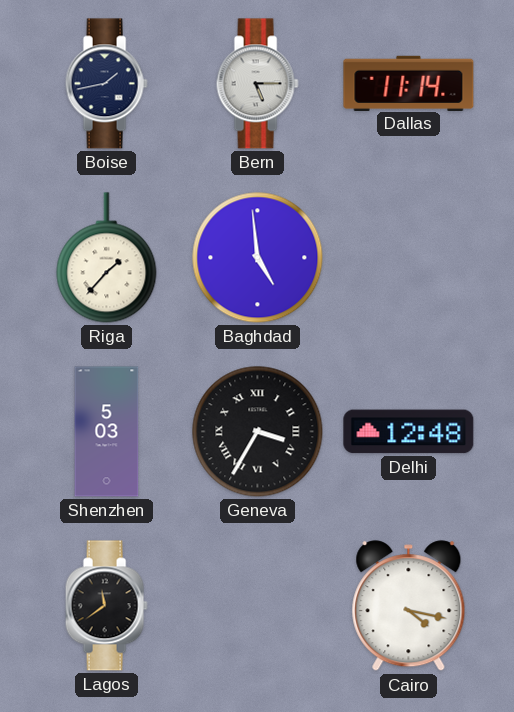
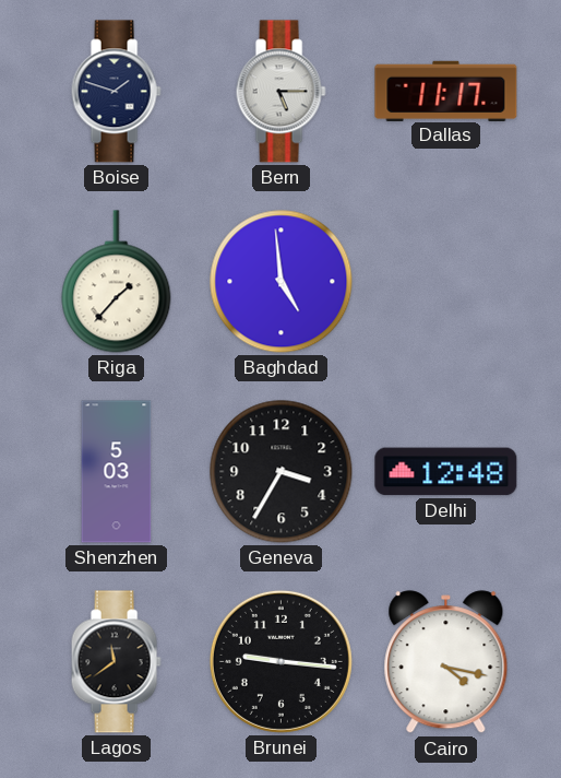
Boise: 1:43 -> 1:48 (116, 92)
Dallas: 11:14 -> 11:17 (446, 91)
Geneva numerals: Roman -> Arabic (282, 472)
Brunei: none -> 9:16 (280, 661)
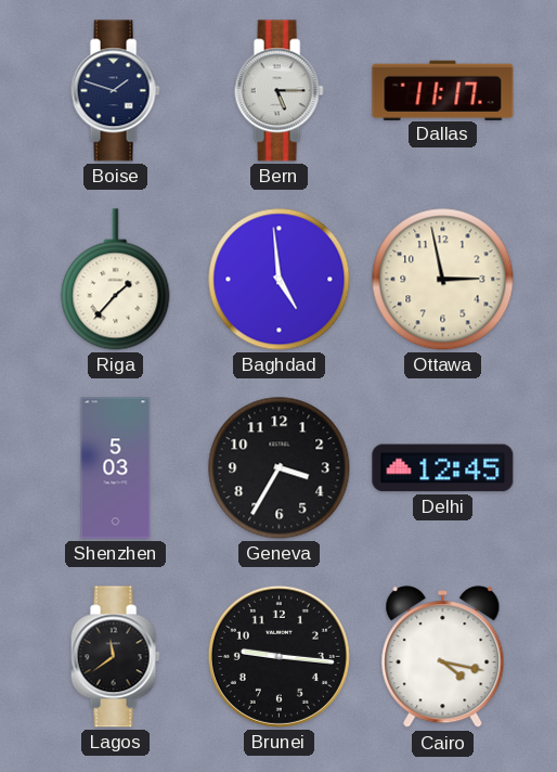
Ottawa: none -> 2:58 (443, 280)
Delhi: 12:48 -> 12:45 (443, 468)
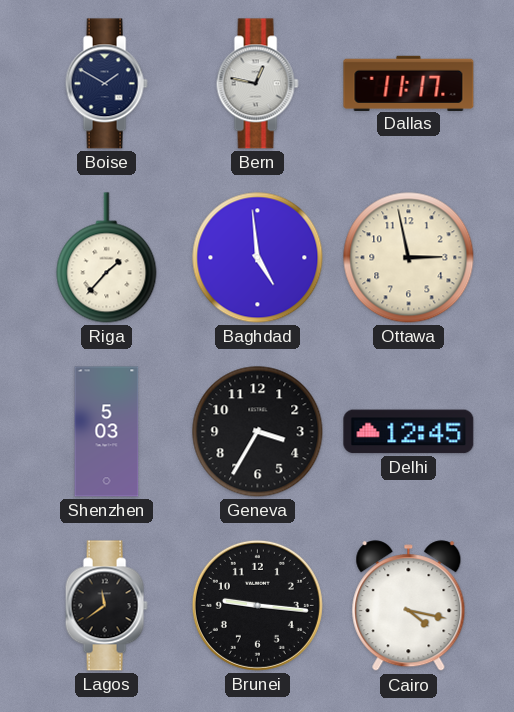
Boise: 1:48 -> 1:50 (106, 84)
Bern: 5:15 -> 12:47 (257, 84)
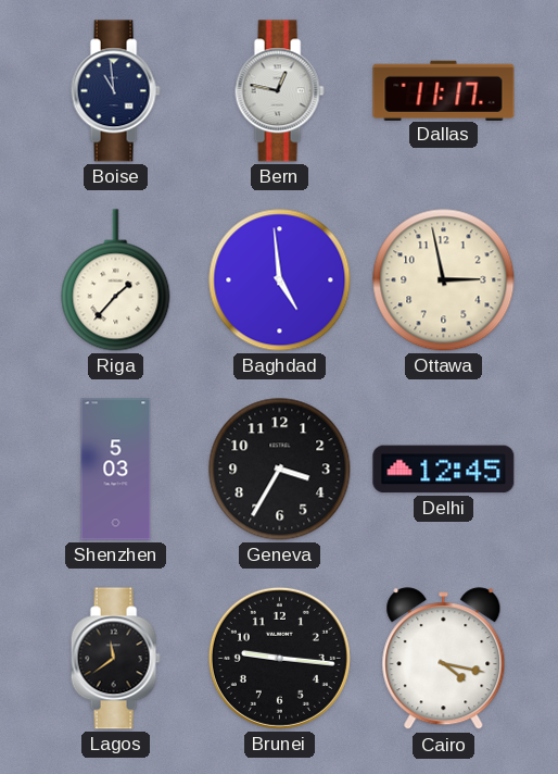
Boise: 1:50 -> 10:59 (115, 91)
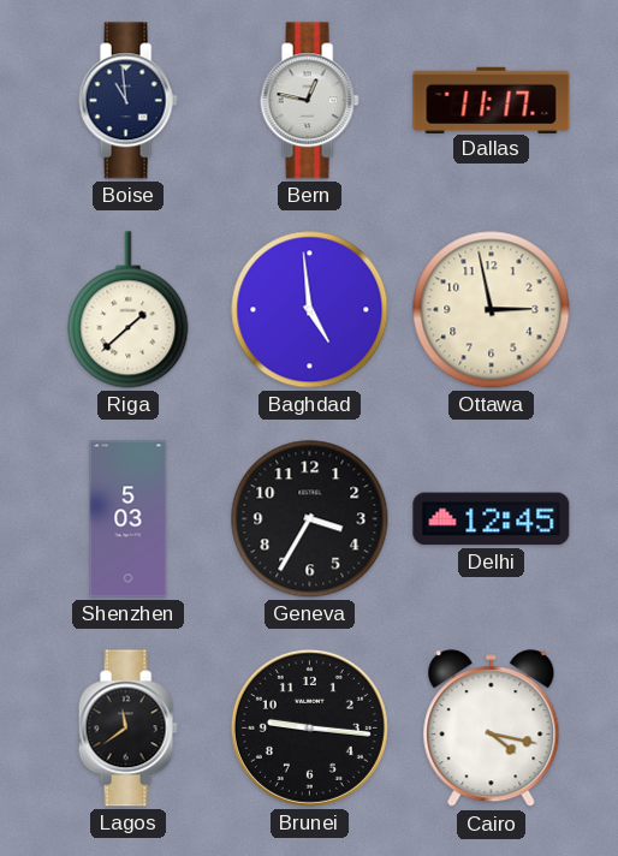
Riga: 1:37 -> 1:38 (129, 310)
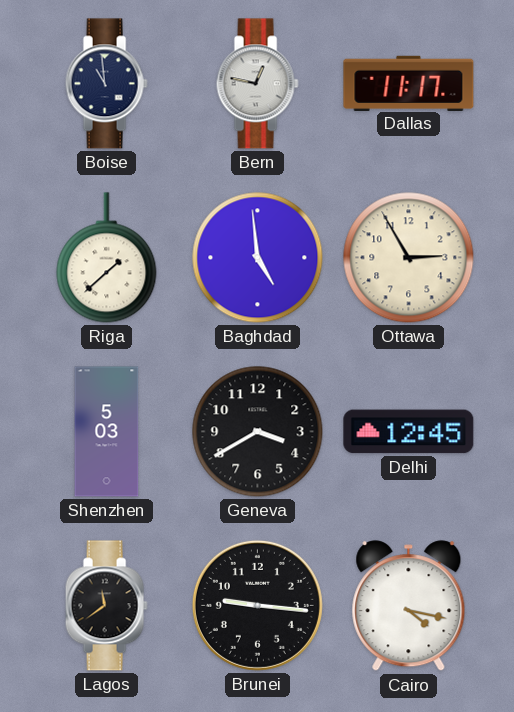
Ottawa: 2:58 -> 2:55 (409, 258)
Geneva: 3:35 -> 3:40 (258, 432)
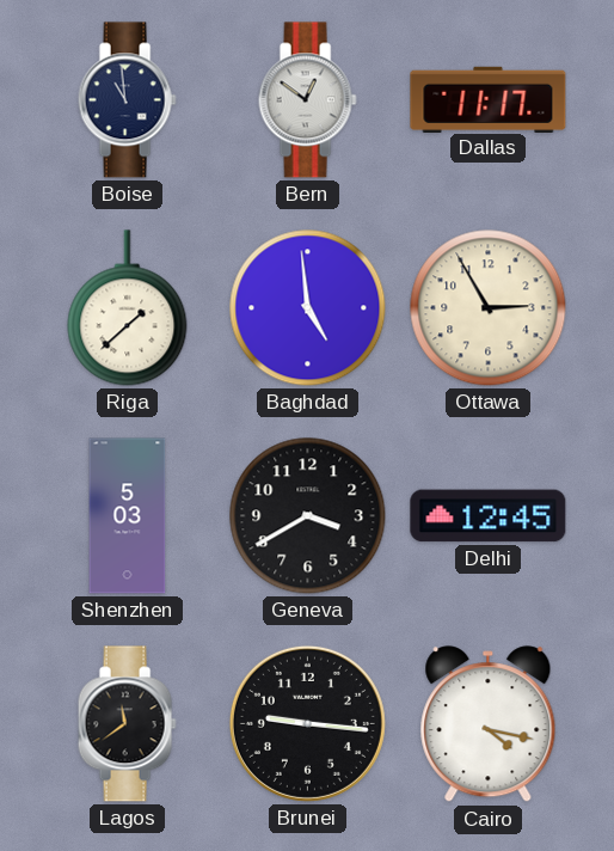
Bern: 12:47 -> 12:51 (307, 100)
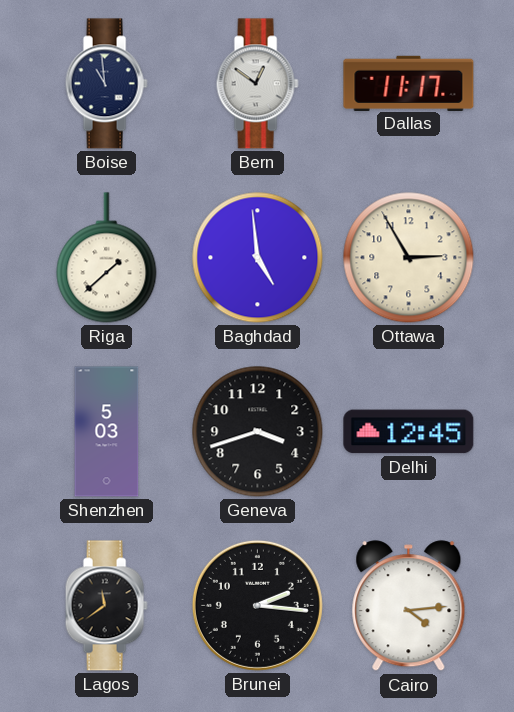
Geneva: 3:40 -> 3:42 (258, 432)
Brunei: 9:16 -> 2:16 (257, 605)
Cairo: 4:17 -> 4:14 (409, 606)
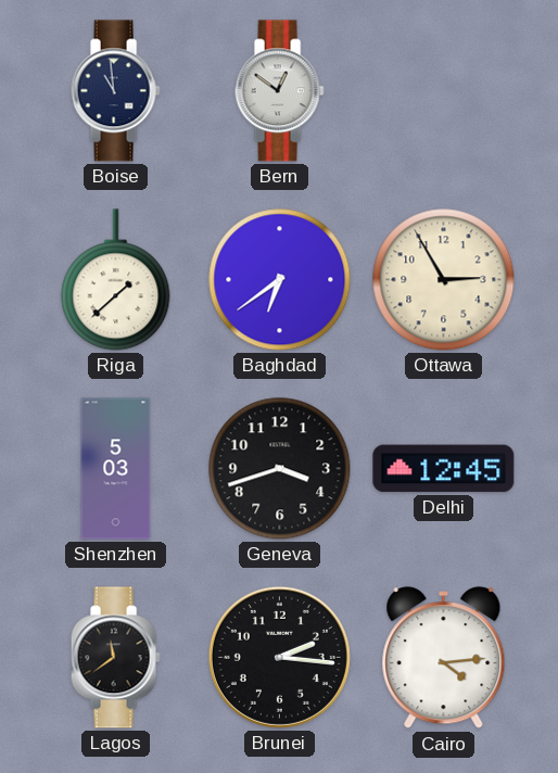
Dallas: 11:17 -> none (409, 83)
Baghdad: 4:59 -> 6:39 (280, 280)
